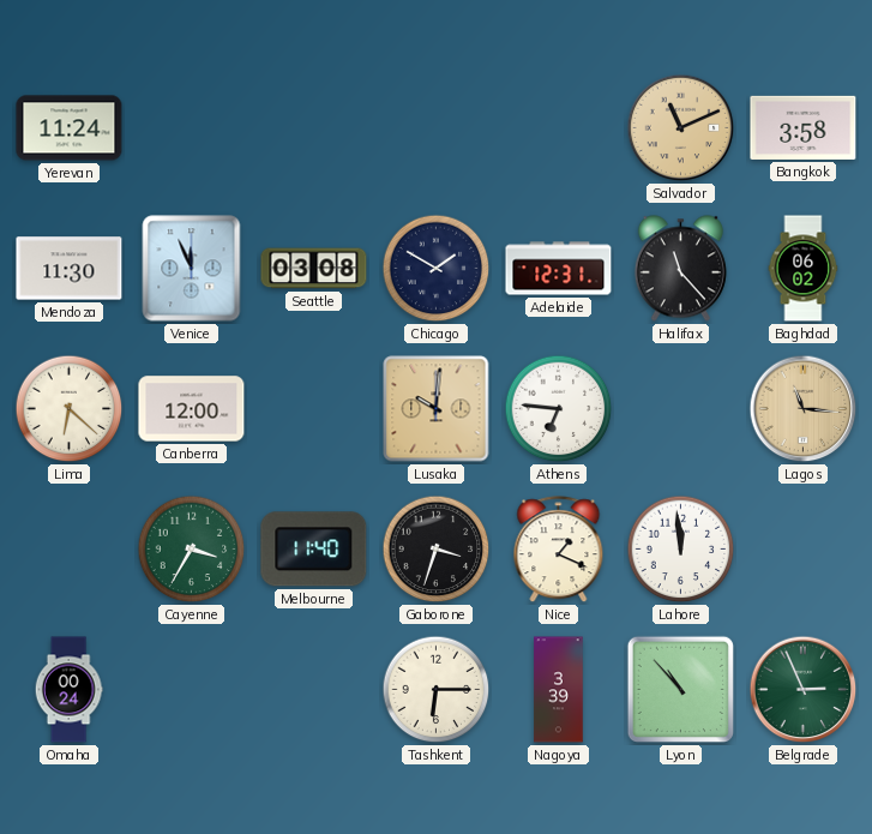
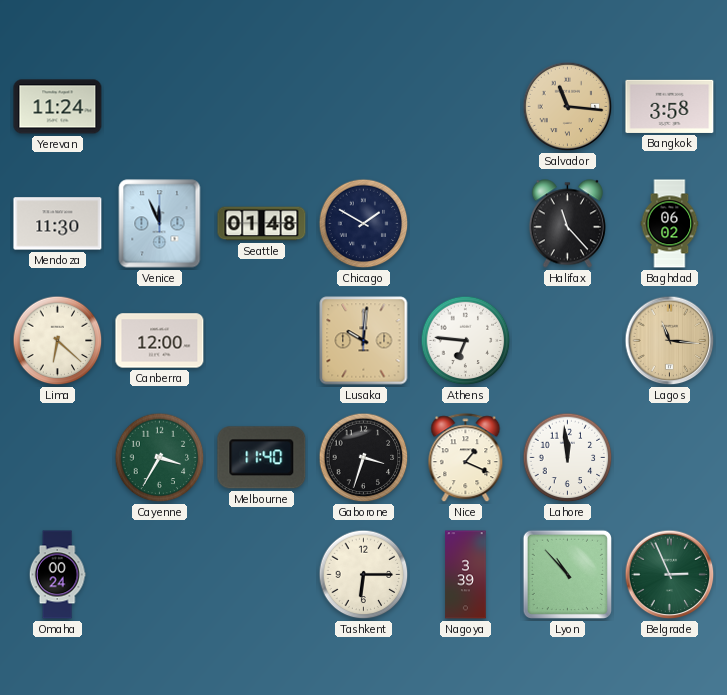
Salvador: 11:11 -> 11:16 (568, 107)
Seattle: 03:08 -> 01:48 (262, 224)
Adelaide: 12:31 -> none (559, 269)
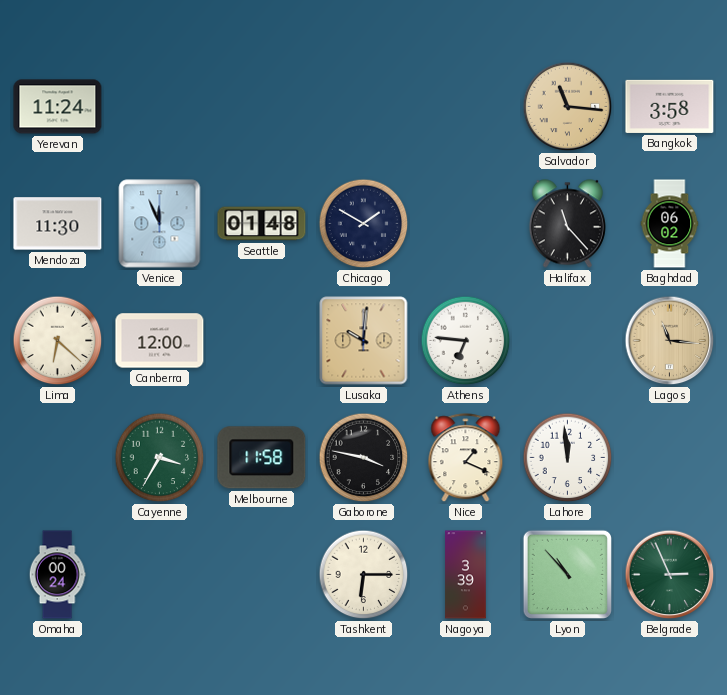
Melbourne: 11:40 -> 11:58 (262, 458)
Gaborone: 3:33 -> 3:47 (364, 458)
